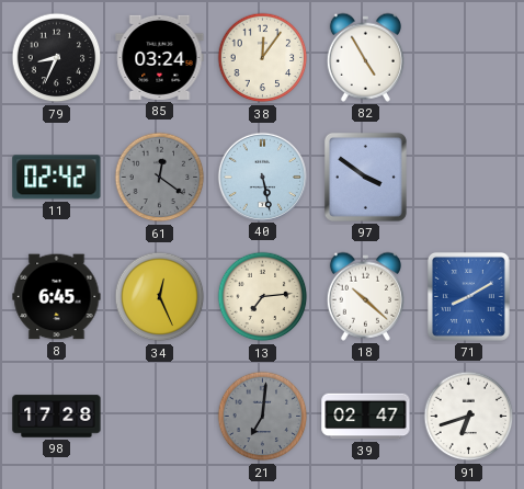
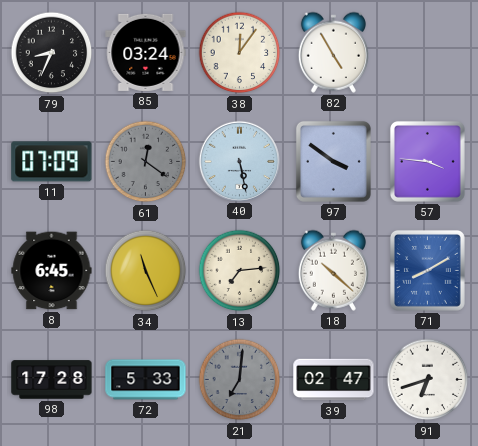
11: 02:42 -> 07:09 (52, 162)
57: none -> 3:46 (427, 161)
34: 12:26 -> 11:26 (146, 271)
72: none -> 5:33 (146, 380)
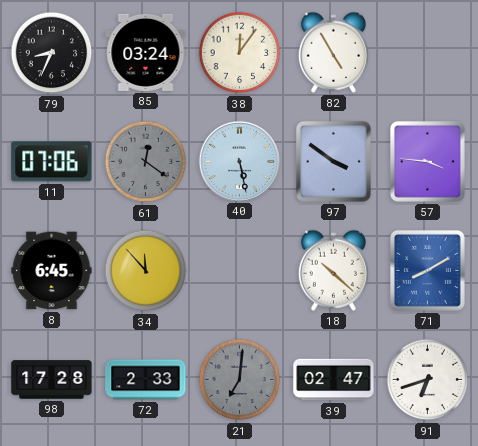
11: 07:09 -> 07:06 (52, 162)
34: 11:26 -> 11:53 (146, 271)
13: 7:14 -> none (240, 271)
72: 5:33 -> 2:33 (146, 380)
